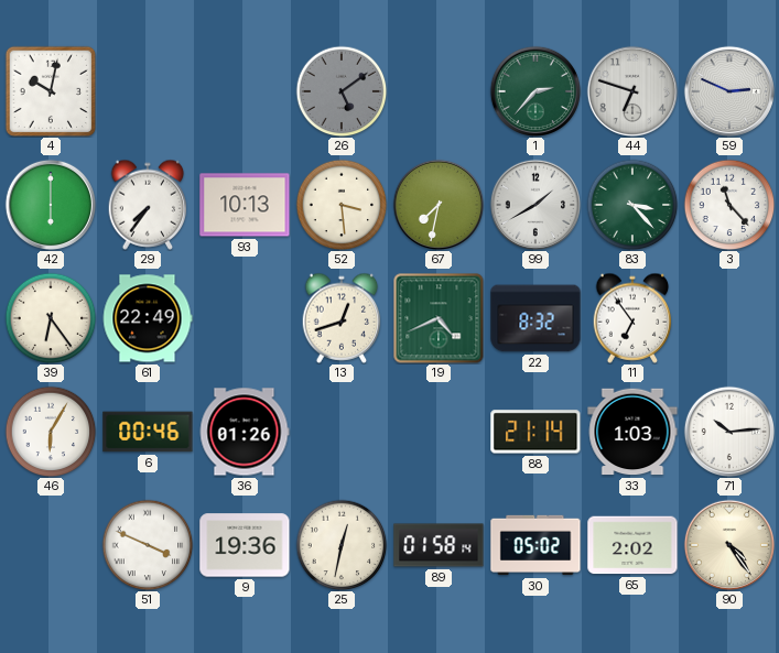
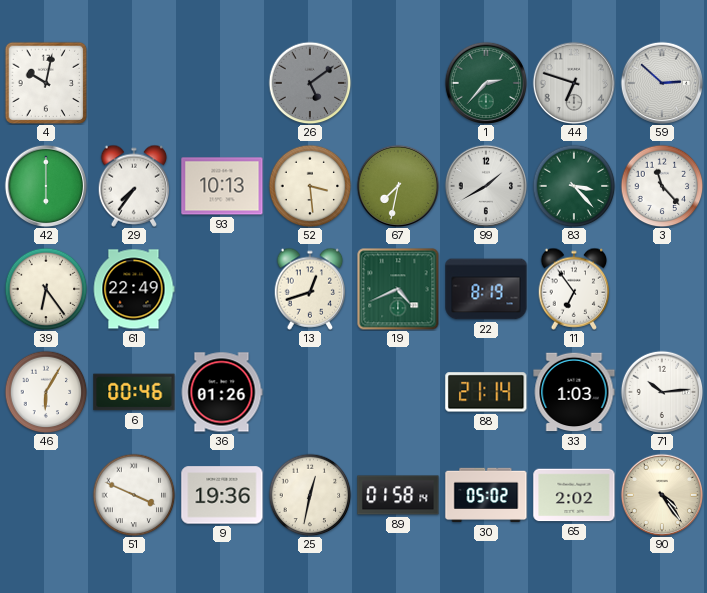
59: 2:49 -> 2:52 (661, 82)
22: 8:32 -> 8:19 (486, 289)
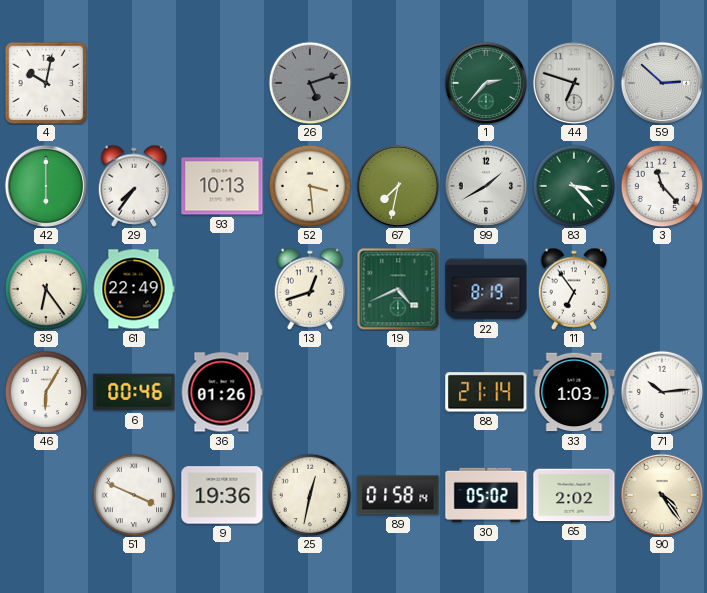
26: 5:09 -> 5:12 (310, 83)
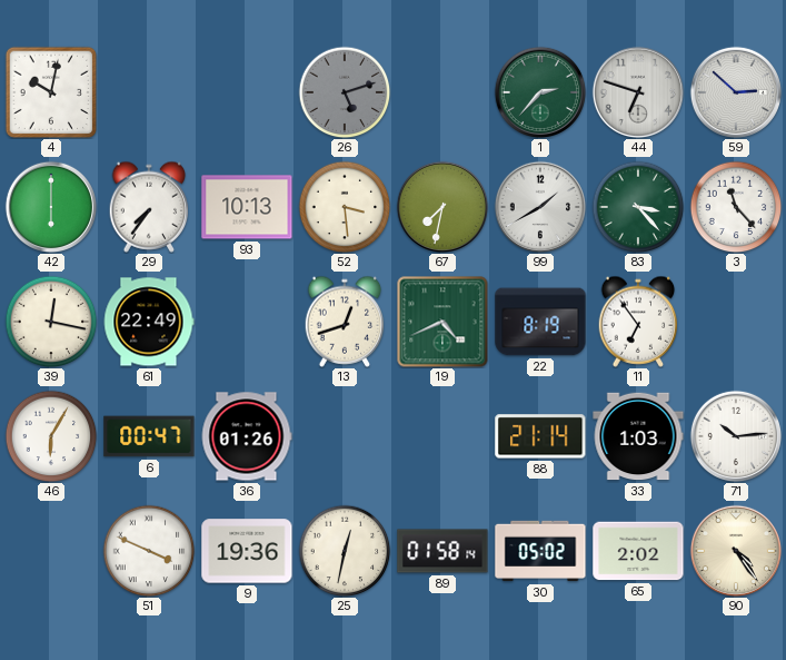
39: 6:24 -> 12:17 (51, 322)
6: 00:46 -> 00:47 (149, 436)
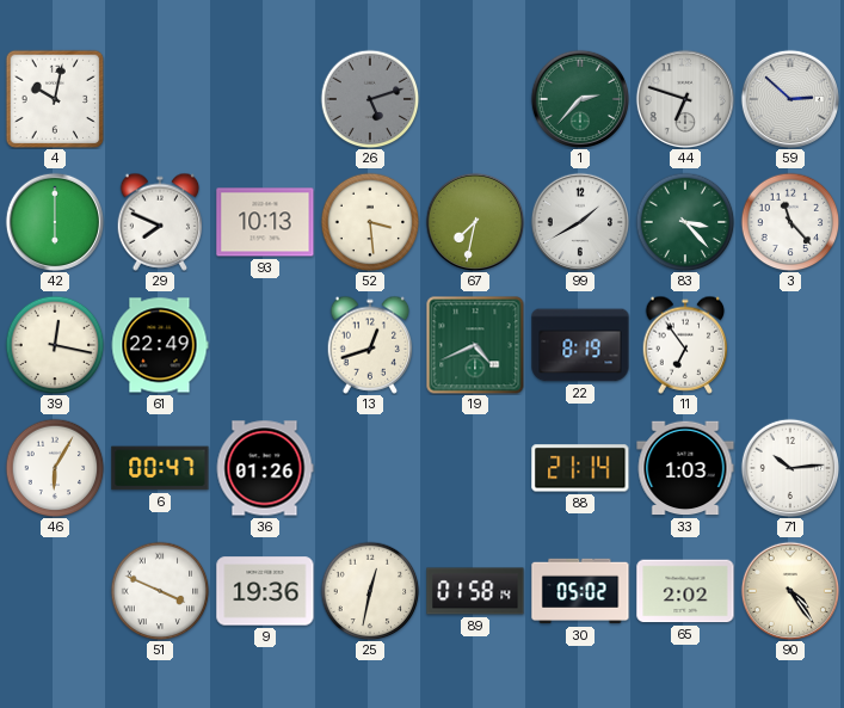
29: 7:36 -> 7:49 (160, 222)
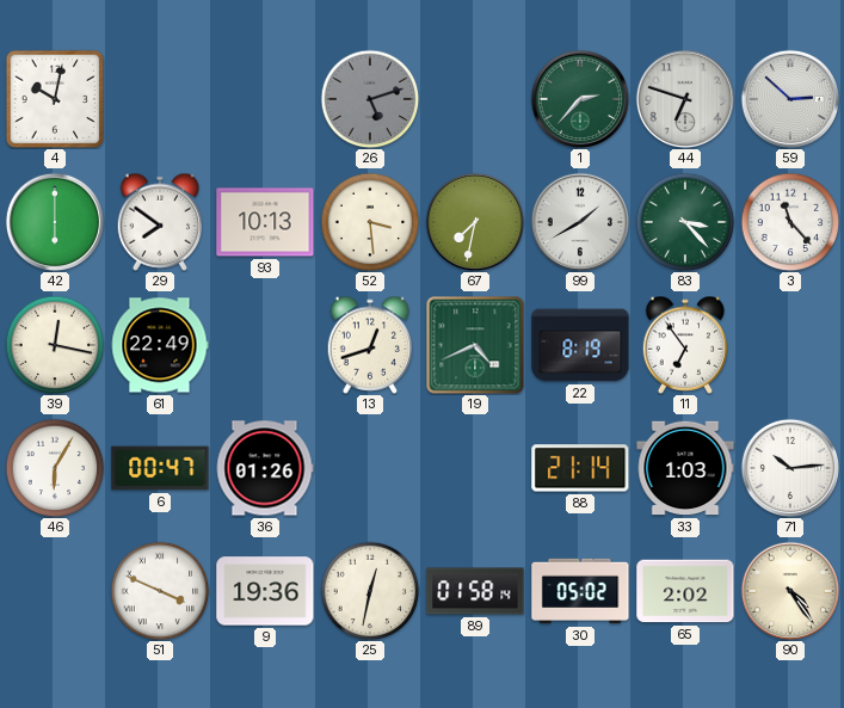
29: 7:49 -> 7:51 (160, 222)
